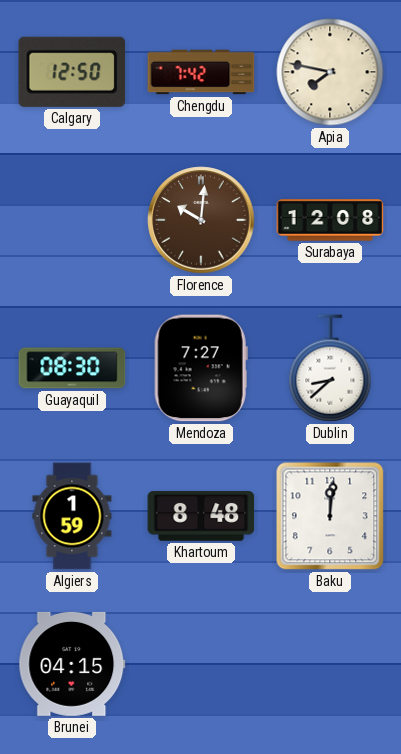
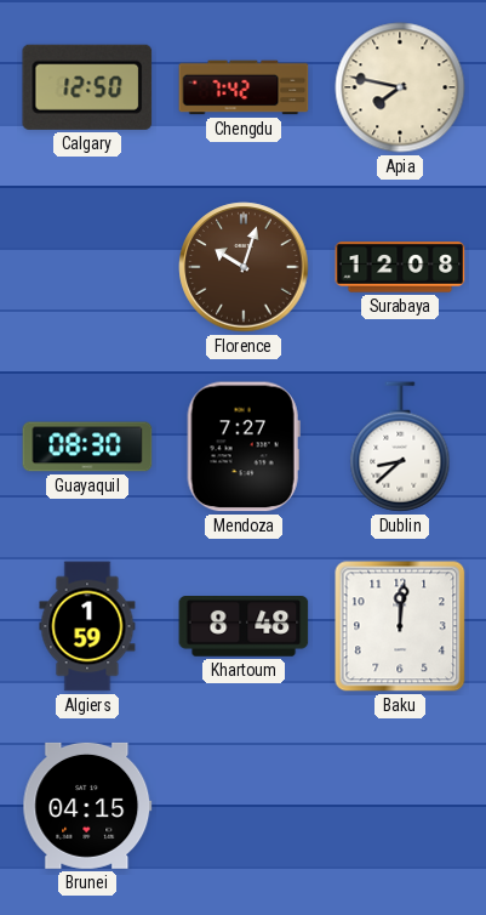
Florence: 10:01 -> 10:03 (244, 267)
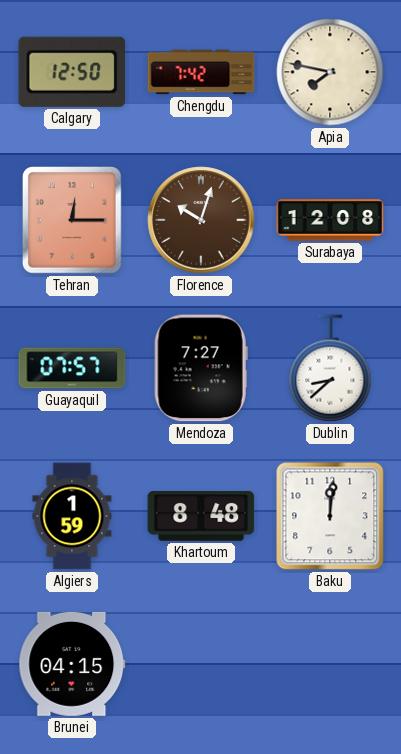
Tehran: none -> 12:15 (72, 221)
Guayaquil: 08:30 -> 07:57 (72, 368)
